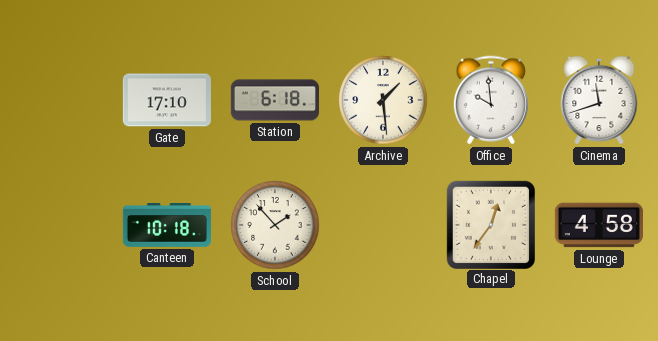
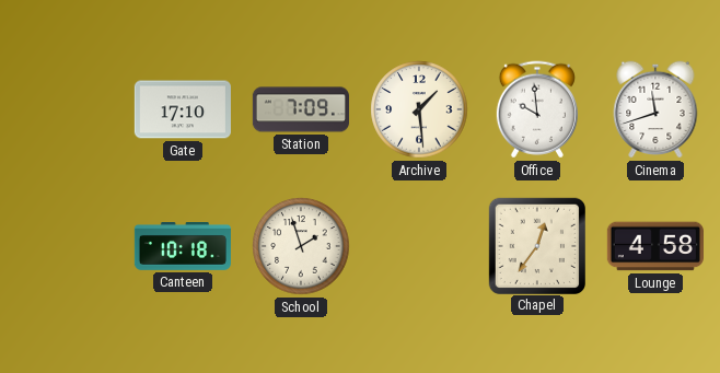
Station: 6:18 -> 7:09 (301, 109)
School: 1:53 -> 1:57 (301, 246)
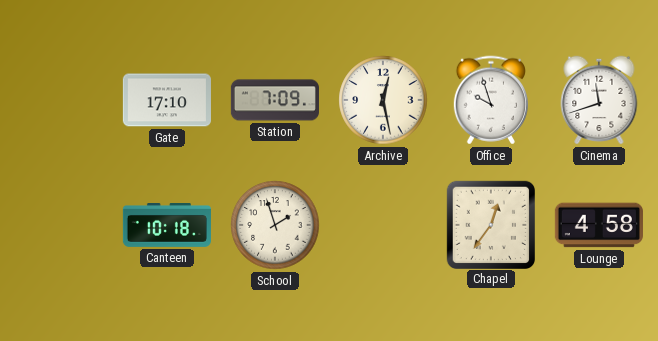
Archive: 1:29 -> 12:28 (383, 100)
Office: 9:59 -> 9:57 (491, 100)
